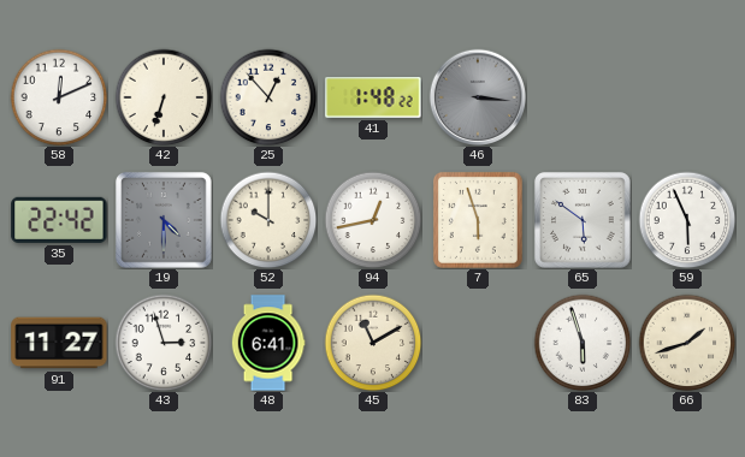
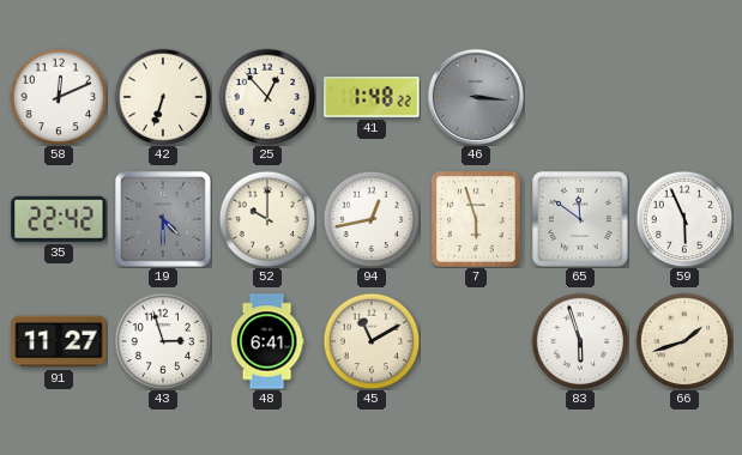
65: 5:51 -> 11:51 (580, 219)
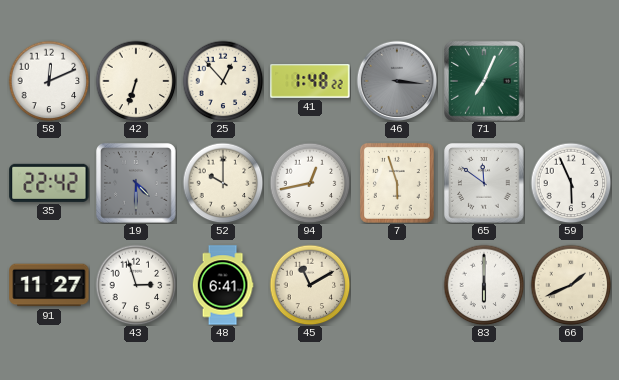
71: none -> 7:04 (484, 81)
83: 5:57 -> 6:00 (484, 285)
66: 1:42 -> 1:41 (571, 285)
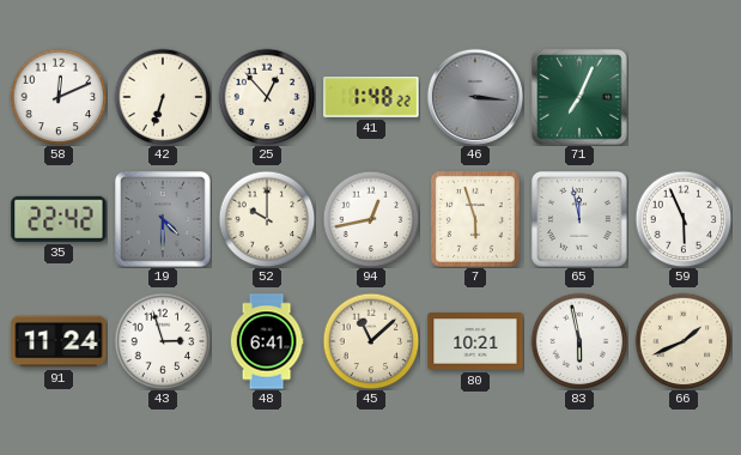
65: 11:51 -> 11:58 (579, 219)
91: 11:27 -> 11:24 (59, 341)
45: 11:10 -> 11:08 (371, 341)
80: none -> 10:21 (475, 341)
83: 6:00 -> 5:58 (579, 341)
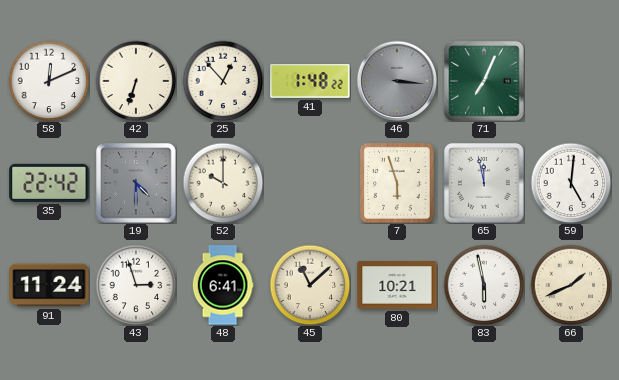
94: 12:43 -> none (371, 219)
59: 5:56 -> 5:01 (571, 183)
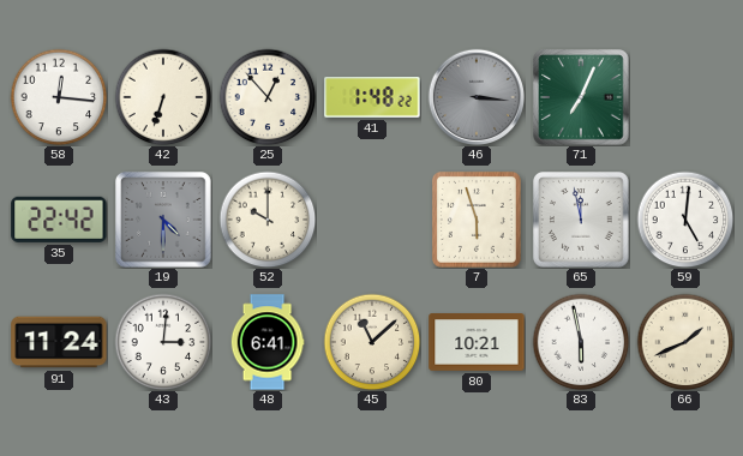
58: 12:11 -> 12:16 (59, 97)
43: 2:57 -> 3:01 (163, 342)
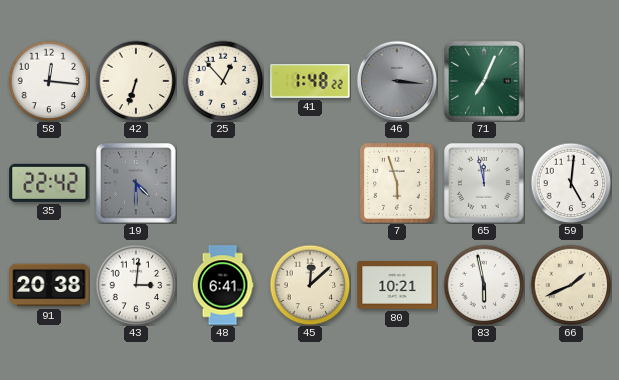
52: 10:00 -> none (268, 220)
91: 11:24 -> 20:38 (49, 285)
45: 11:08 -> 12:08 (310, 285)
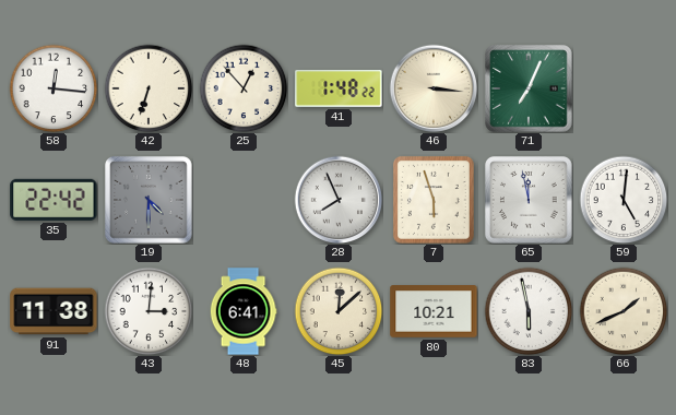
46 dial: grey -> cream (432, 87)
28: none -> 7:56 (337, 199)
91: 20:38 -> 11:38 (54, 311)
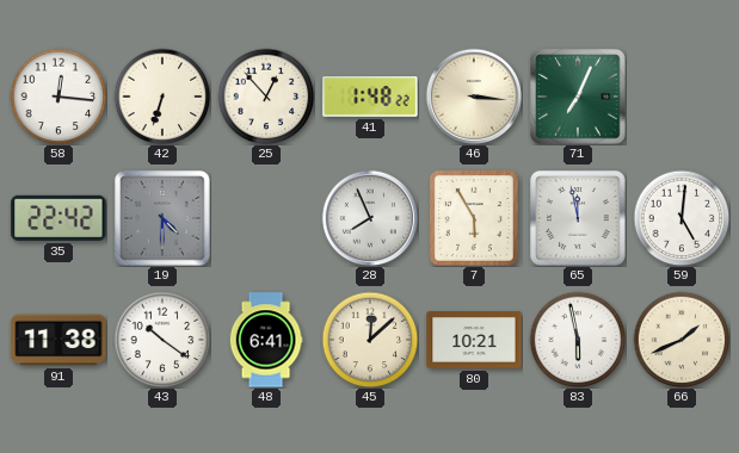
7: 5:57 -> 5:55 (474, 218)
43: 3:01 -> 10:21 (162, 340)
